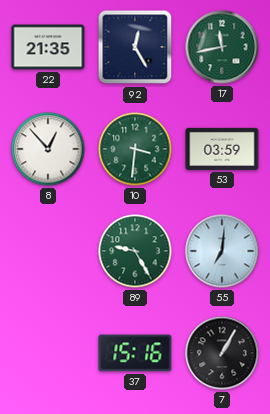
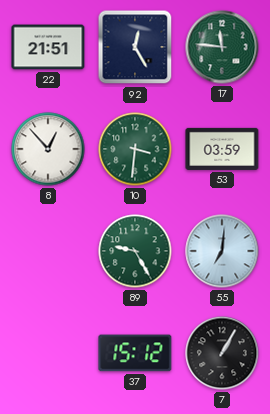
22: 21:35 -> 21:51 (48, 47)
17: 11:43 -> 11:46 (222, 47)
37: 15:16 -> 15:12 (135, 353)
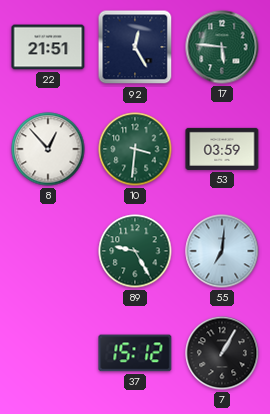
17: 11:46 -> 5:46 (222, 47)
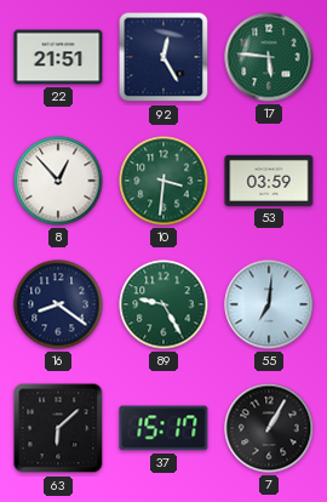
16: none -> 8:21 (58, 304)
63: none -> 6:08 (58, 428)
37: 15:12 -> 15:17 (163, 428)
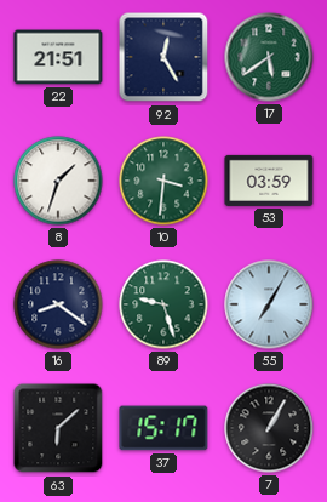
17: 5:46 -> 5:39 (269, 57)
8: 12:53 -> 1:33 (58, 181)
89: 9:25 -> 9:27 (163, 304)
55: 7:01 -> 7:05 (269, 304)
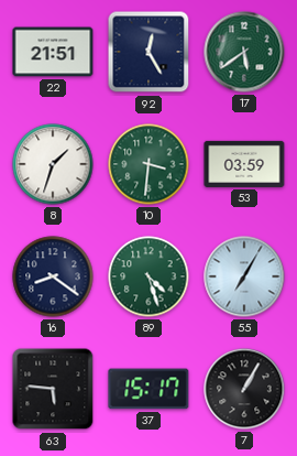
89: 9:27 -> 4:27 (148, 276)
63: 6:08 -> 5:46 (53, 389)
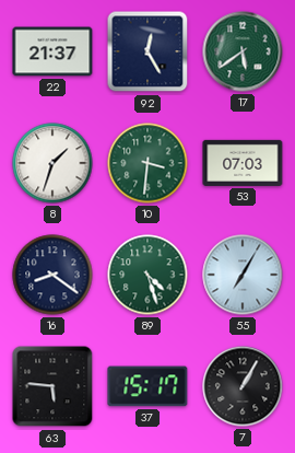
22: 21:51 -> 21:37 (52, 51)
53: 03:59 -> 07:03 (243, 163)
